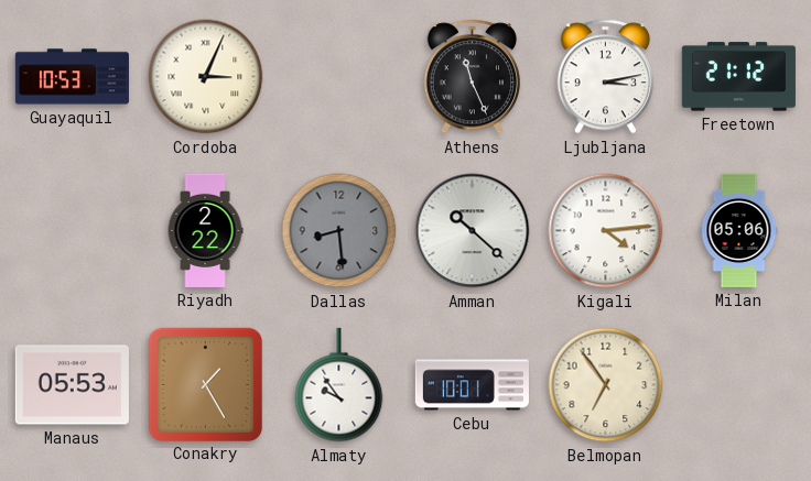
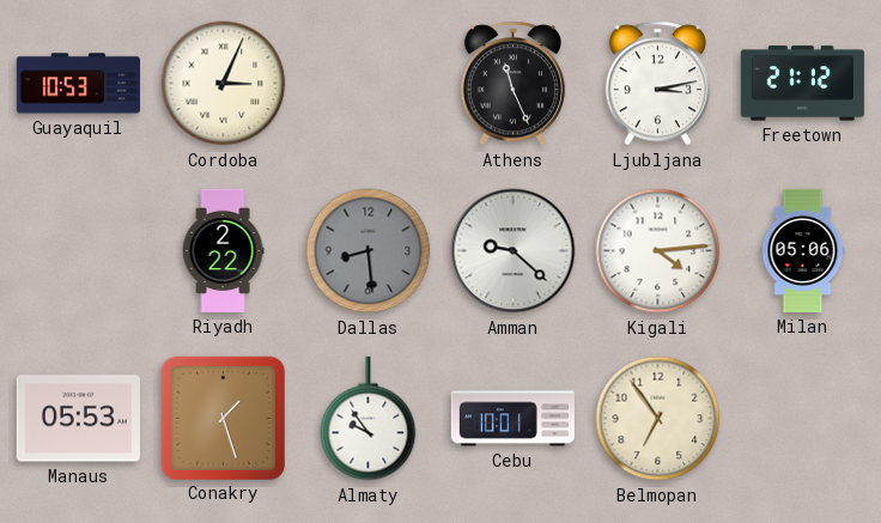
Amman: 10:22 -> 9:22 (514, 251)
Conakry: 1:25 -> 1:27 (223, 418)
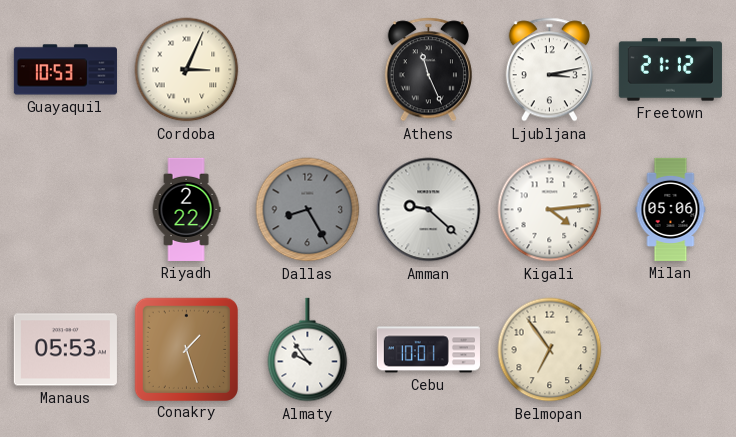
Dallas: 8:29 -> 8:25 (308, 210)
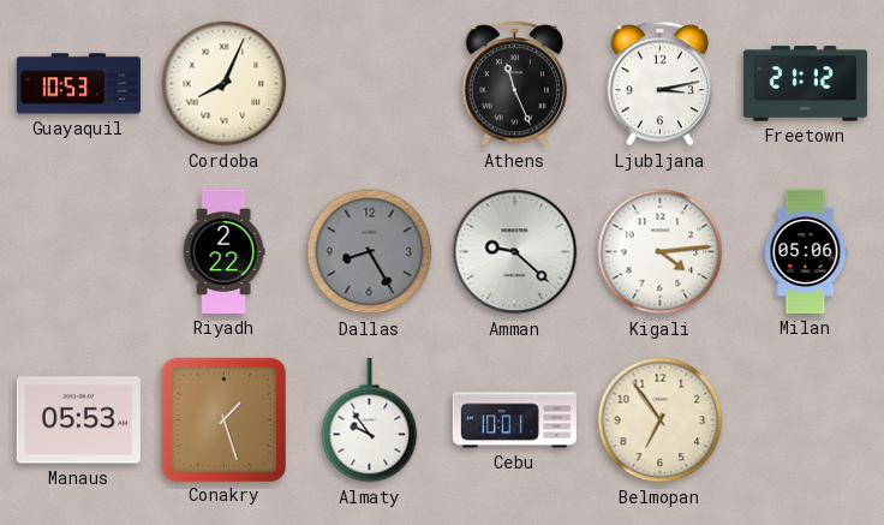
Cordoba: 3:04 -> 8:04 (225, 84)
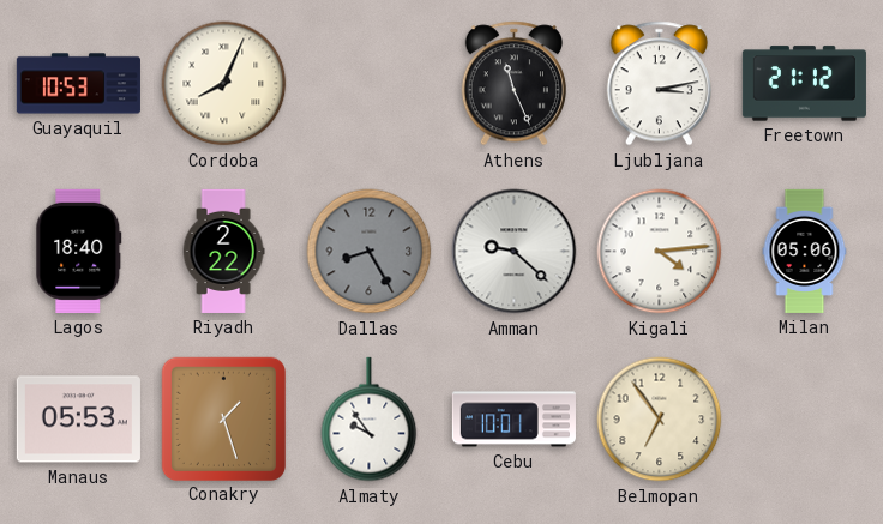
Lagos: none -> 18:40 (79, 251)
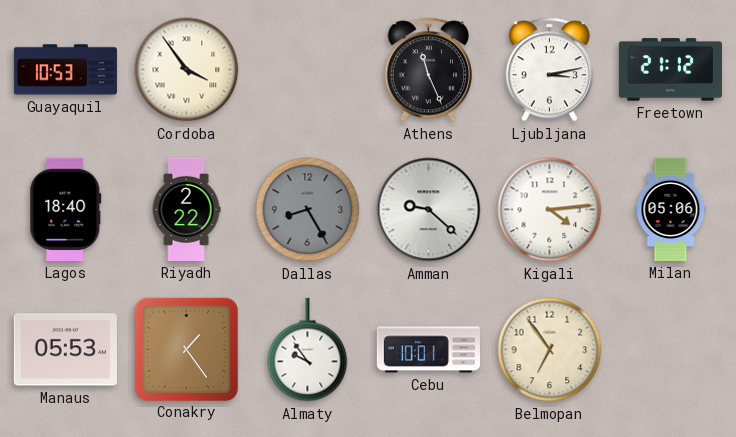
Cordoba: 8:04 -> 3:54 (187, 70)
Conakry: 1:27 -> 1:24 (186, 349)
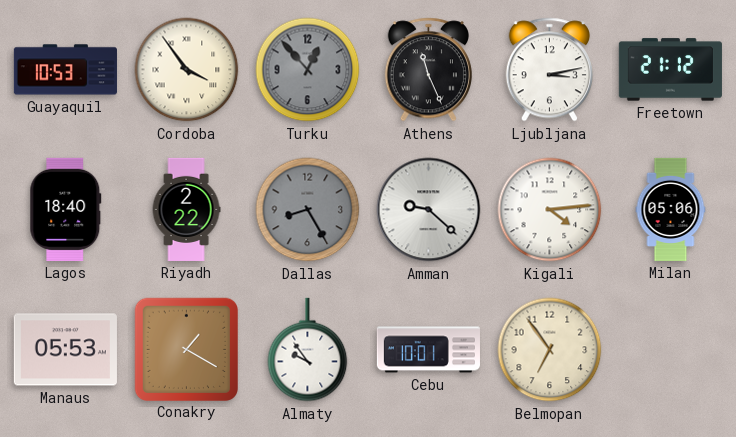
Turku: none -> 12:53 (308, 70)
Conakry: 1:24 -> 1:20 (186, 349)
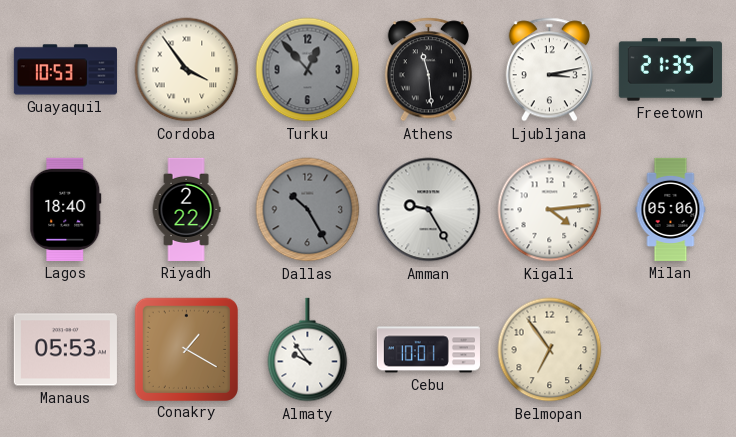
Athens: 11:26 -> 11:29 (428, 70)
Freetown: 21:12 -> 21:35 (670, 70)
Dallas: 8:25 -> 10:25 (308, 210)
Amman: 9:22 -> 9:25 (429, 210)
